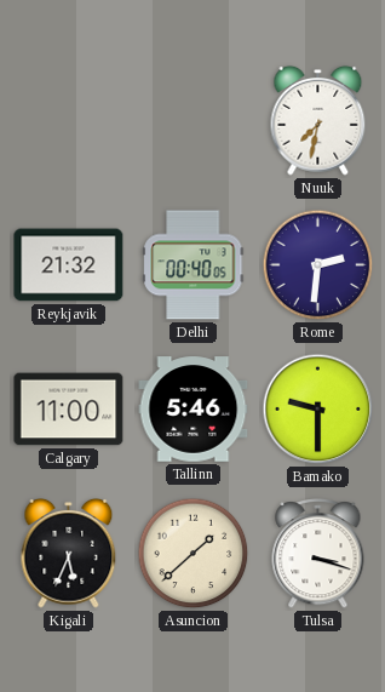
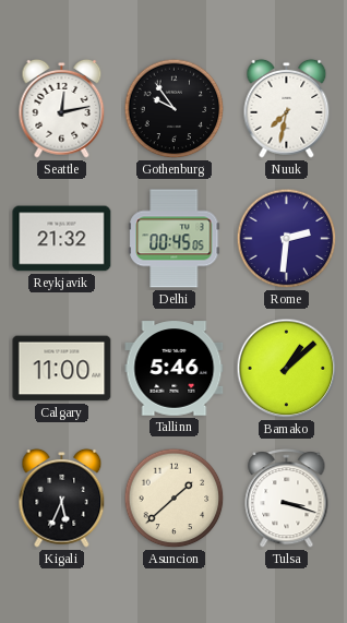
Seattle: none -> 12:13 (62, 108)
Gothenburg: none -> 9:54 (175, 109)
Delhi: 00:40 -> 00:45 (175, 239)
Bamako: 9:30 -> 1:08 (287, 369)
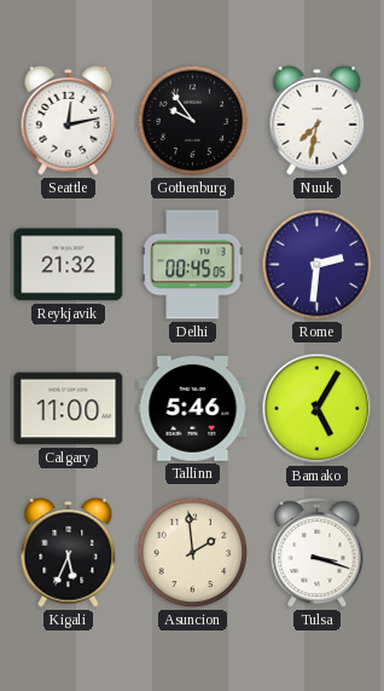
Bamako: 1:08 -> 5:05 (318, 409)
Asuncion: 1:38 -> 1:59 (193, 553)
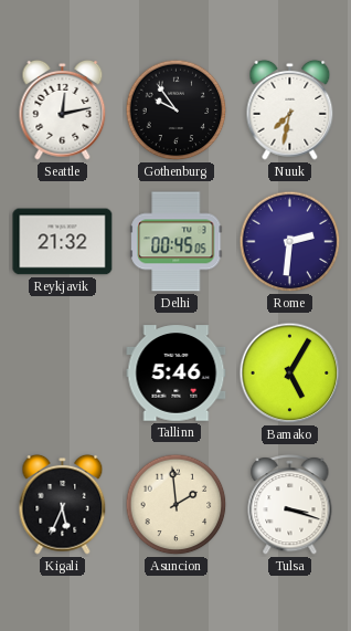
Calgary: 11:00 -> none (69, 409)
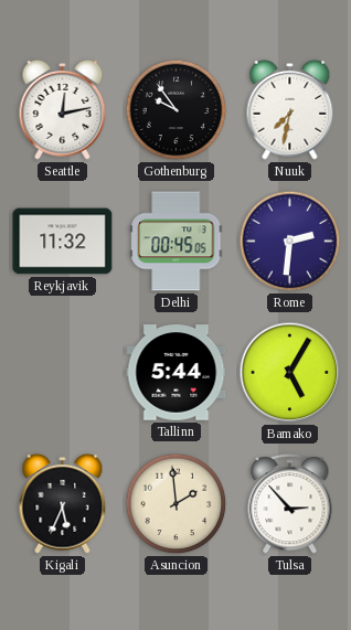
Reykjavik: 21:32 -> 11:32 (63, 242)
Tallinn: 5:46 -> 5:44 (177, 373)
Tulsa: 3:18 -> 2:53 (290, 504)
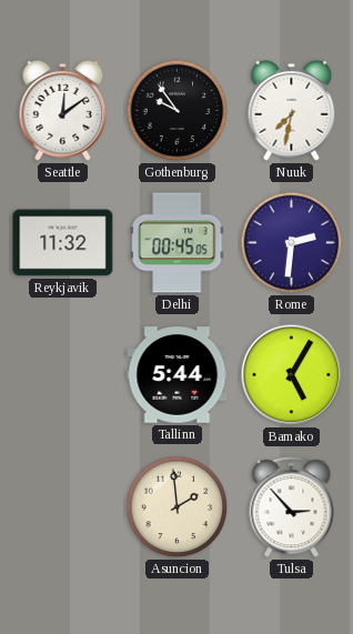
Seattle: 12:13 -> 12:09 (63, 110)
Kigali: 5:34 -> none (63, 503)
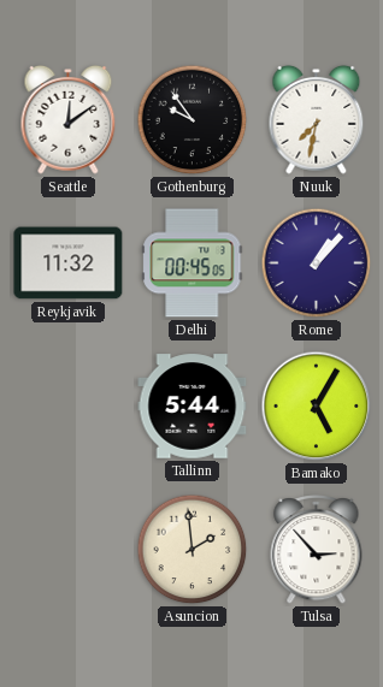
Rome: 2:31 -> 1:07 (317, 263)
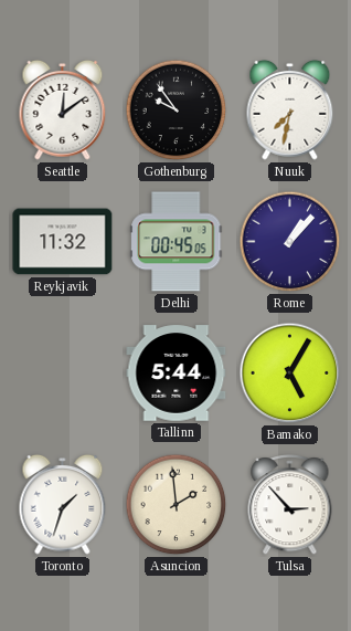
Toronto: none -> 1:33 (63, 504)
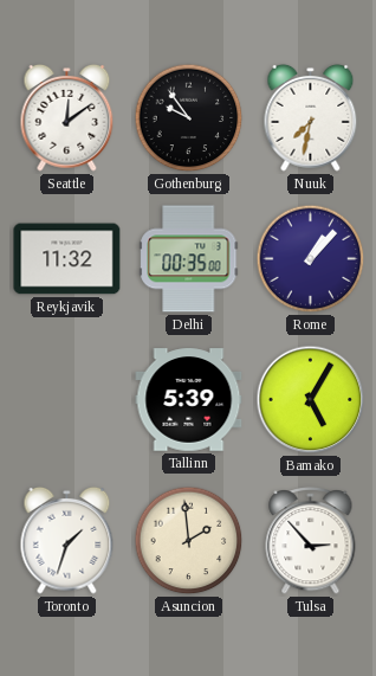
Delhi: 00:45 -> 00:35 (189, 259)
Tallinn: 5:44 -> 5:39 (189, 400)
